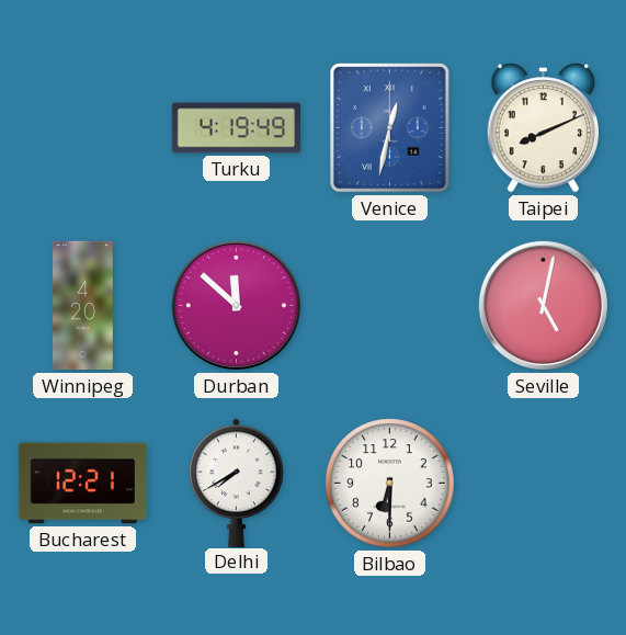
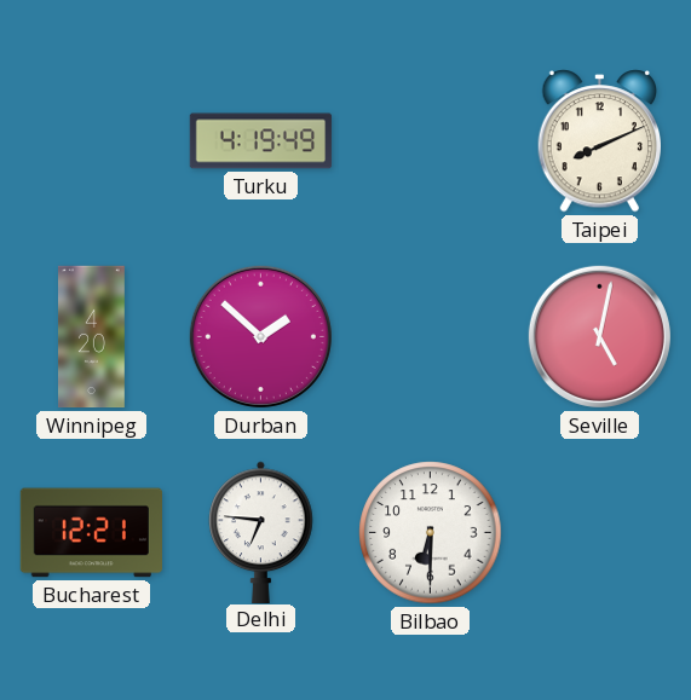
Venice: 12:32 -> none (390, 128)
Durban: 11:52 -> 1:52 (260, 336)
Delhi: 7:40 -> 6:46 (261, 532)
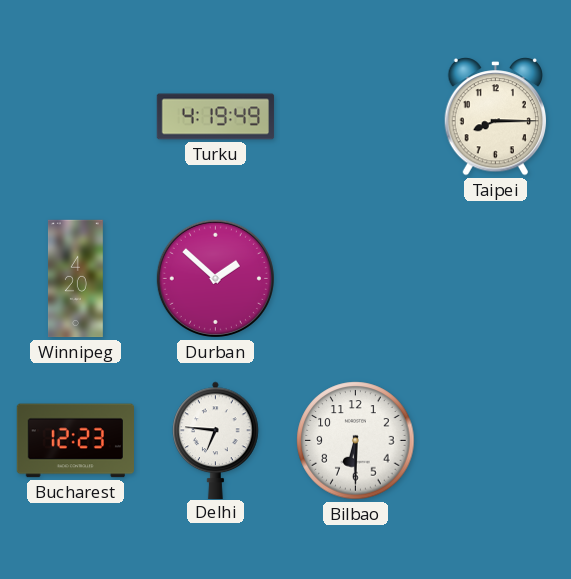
Taipei: 8:11 -> 8:15 (496, 117)
Seville: 5:02 -> none (599, 336)
Bucharest: 12:21 -> 12:23 (75, 441)
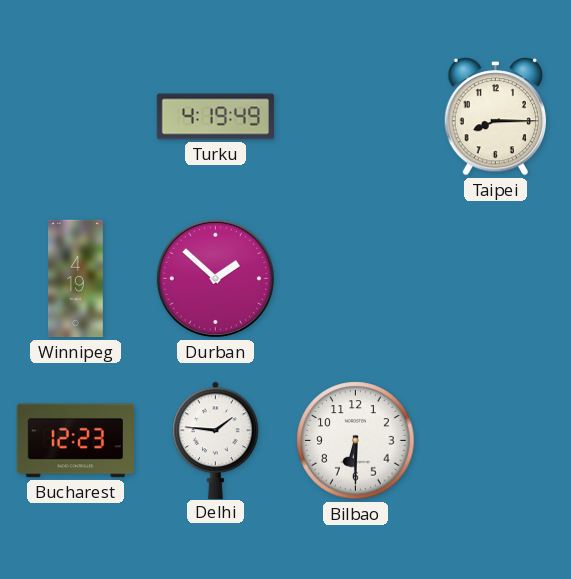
Winnipeg: 4:20 -> 4:19 (75, 279)
Delhi: 6:46 -> 1:46 (216, 440)
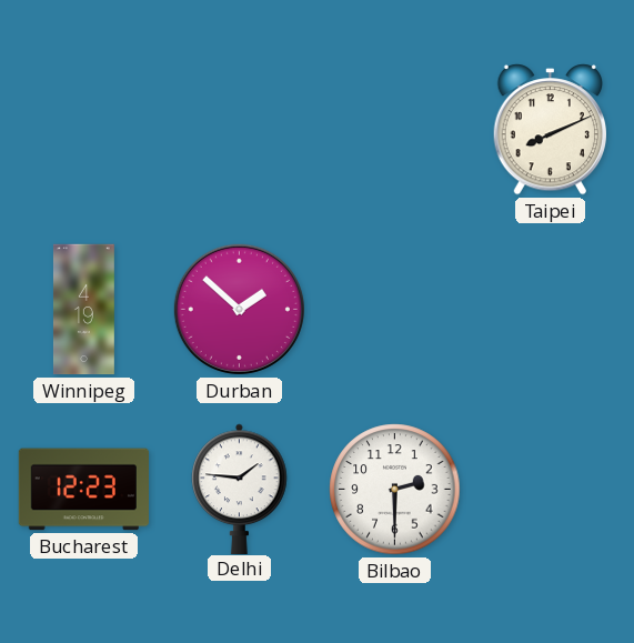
Turku: 4:19 -> none (216, 117)
Taipei: 8:15 -> 8:11 (551, 130)
Bilbao: 6:30 -> 2:30 (395, 490)
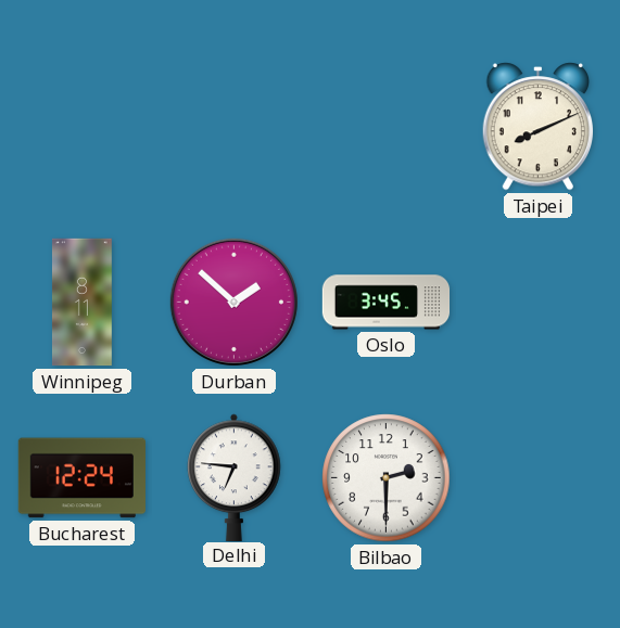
Winnipeg: 4:19 -> 8:11 (81, 303)
Oslo: none -> 3:45 (387, 303)
Bucharest: 12:23 -> 12:24 (81, 478)
Delhi: 1:46 -> 6:46 (235, 477)
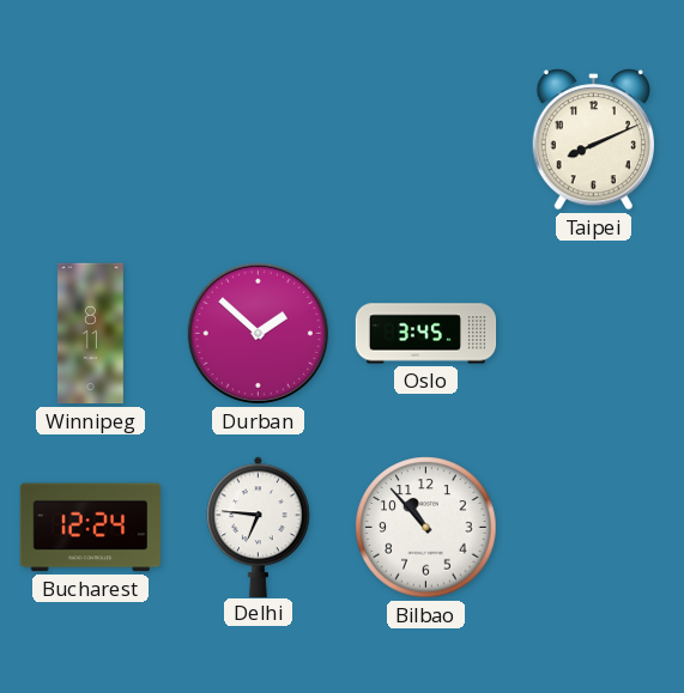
Bilbao: 2:30 -> 10:53 (426, 528)
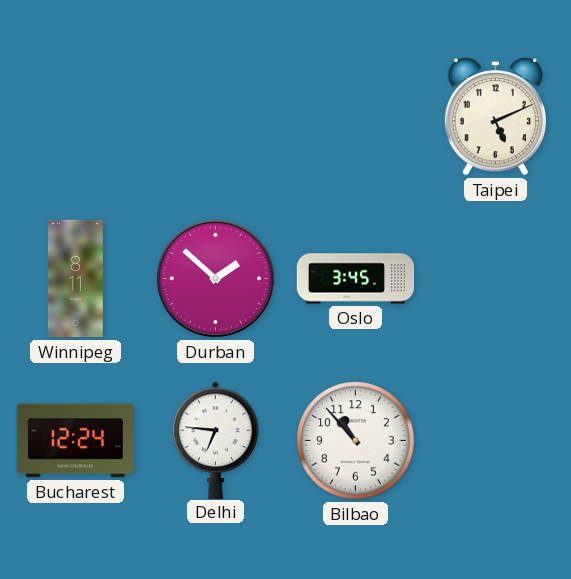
Taipei: 8:11 -> 5:11 (496, 117)
